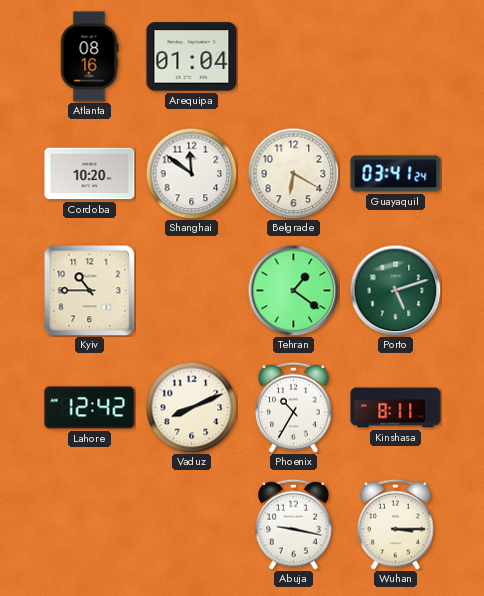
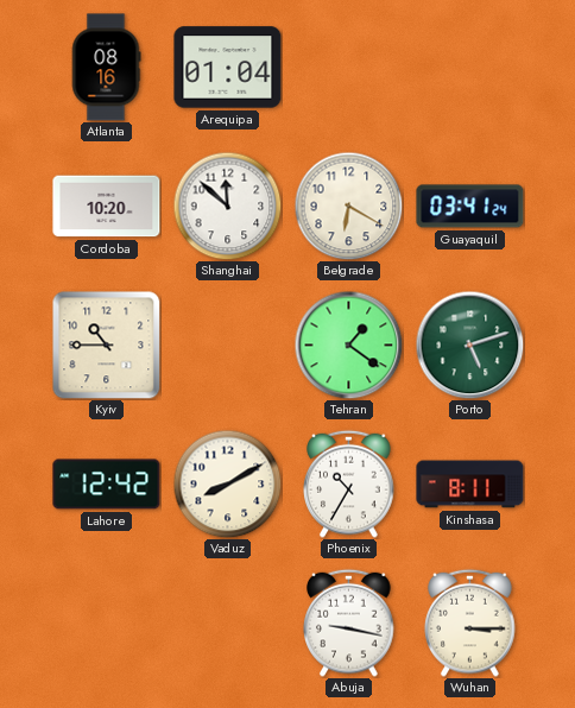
Shanghai: 11:51 -> 11:52 (227, 206)
Vaduz: 8:11 -> 8:10 (227, 483)
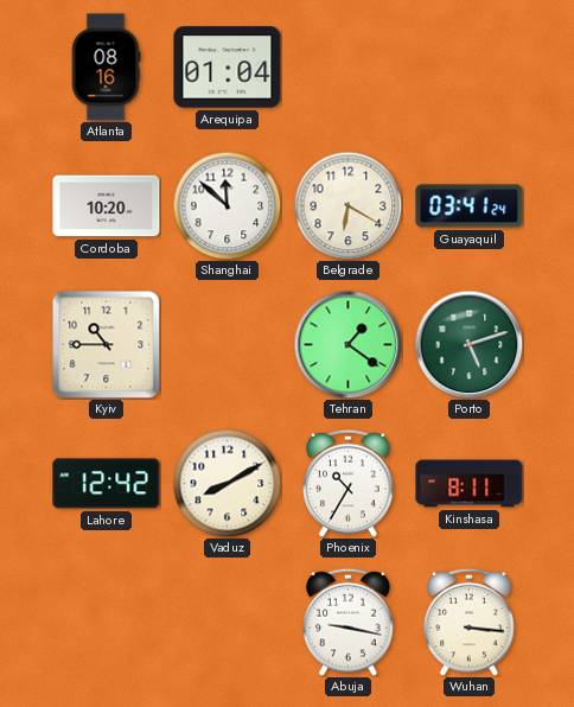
Wuhan: 3:15 -> 3:16 (470, 622)
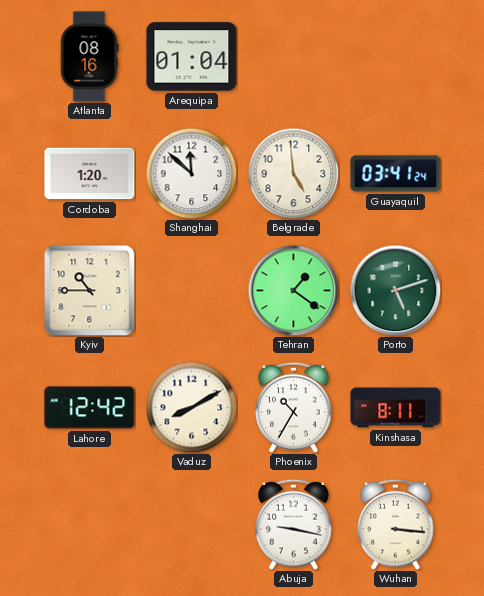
Cordoba: 10:20 -> 1:20 (90, 174)
Belgrade: 6:20 -> 4:59 (293, 173)
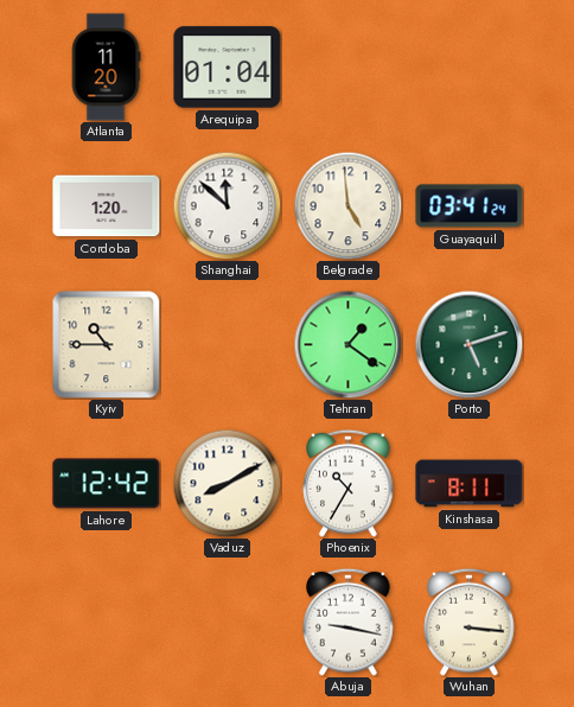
Atlanta: 08:16 -> 11:20 (106, 68)
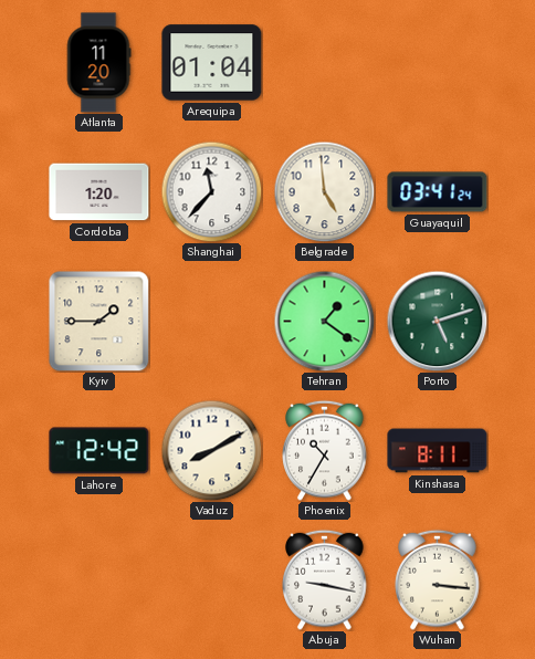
Shanghai: 11:52 -> 11:37 (211, 191)
Kyiv: 10:45 -> 1:45 (98, 321)
